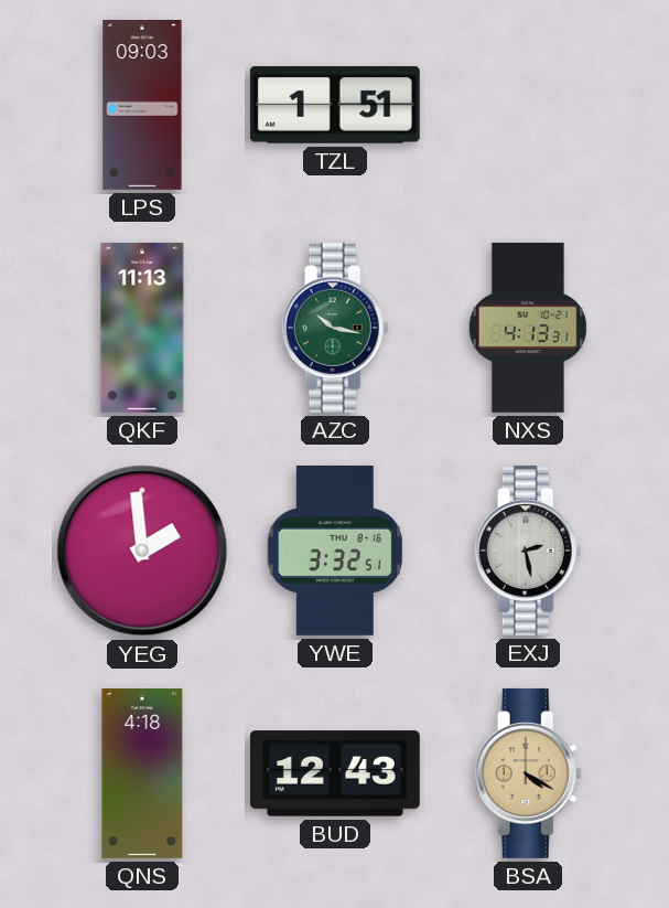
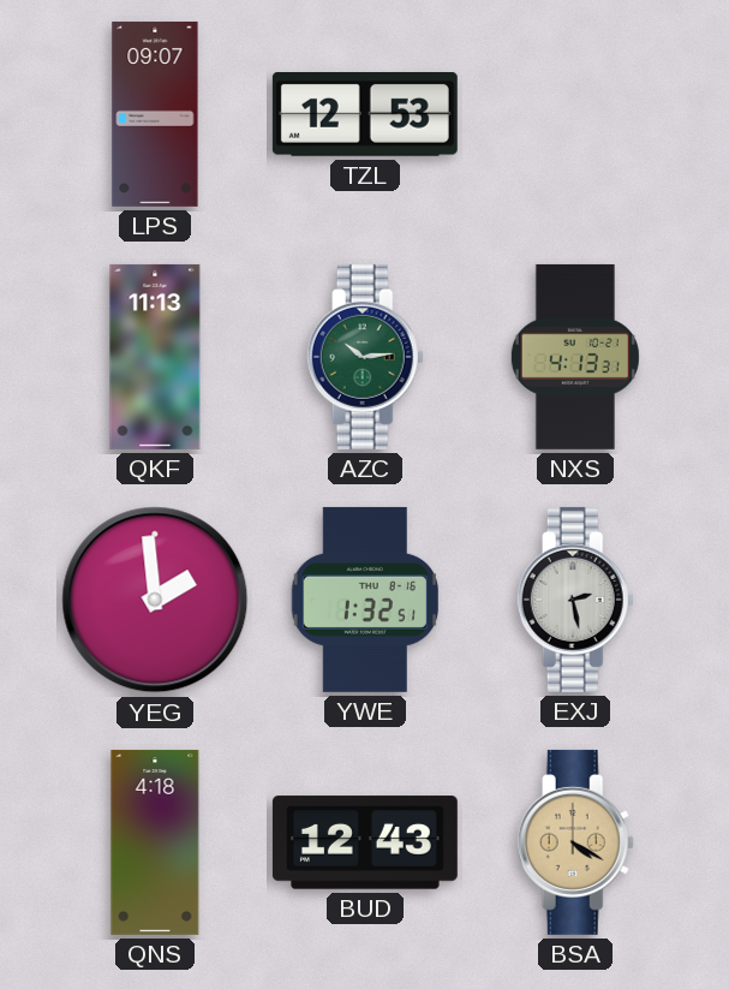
LPS: 09:03 -> 09:07 (155, 114)
TZL: 1:51 -> 12:53 (365, 115)
AZC: 10:17 -> 10:14 (365, 357)
YWE: 3:32 -> 1:32 (365, 600)
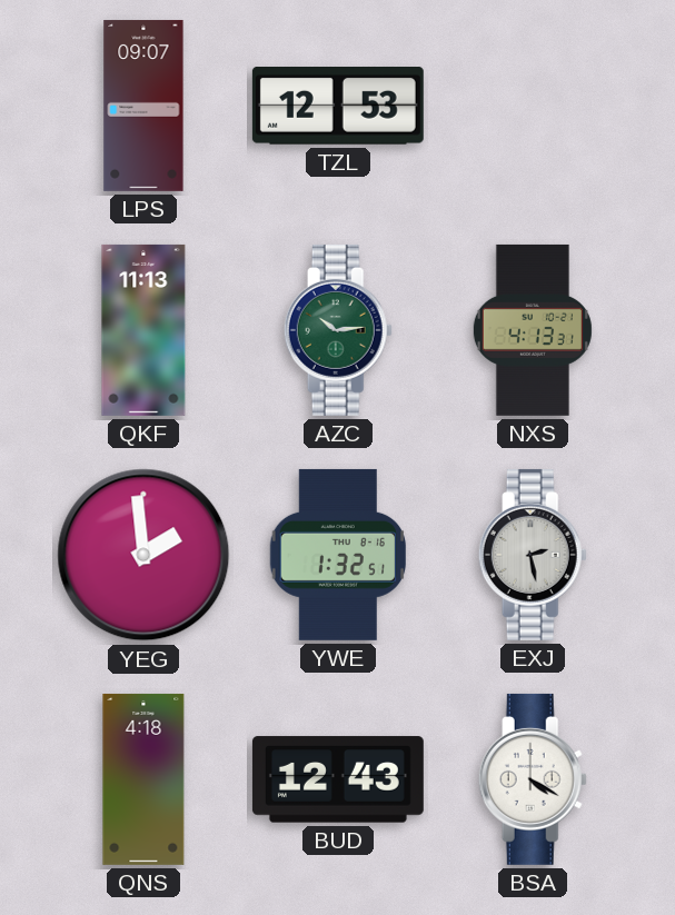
BSA dial: champagne -> white (533, 779)
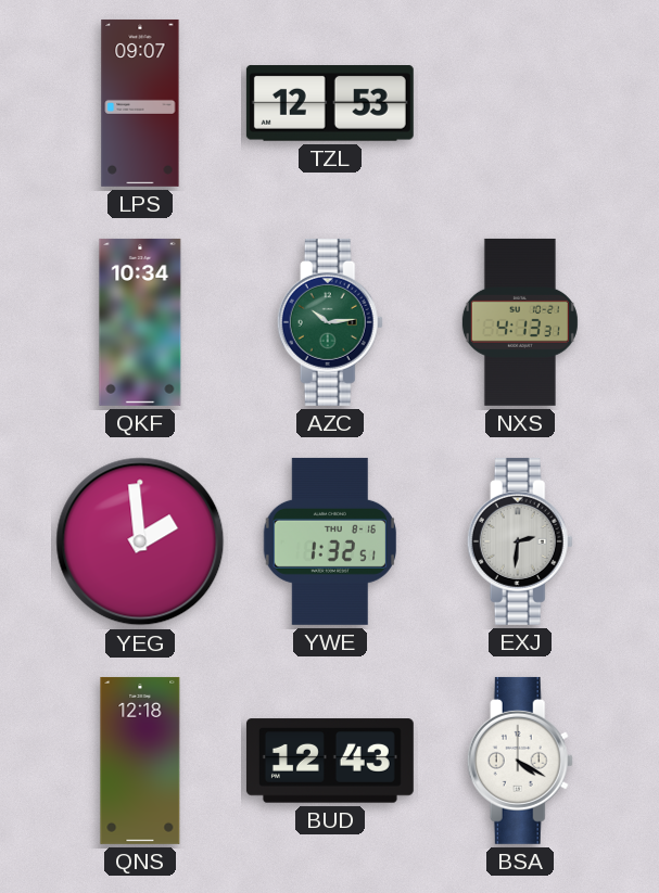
QKF: 11:13 -> 10:34 (140, 322)
EXJ: 2:28 -> 2:31 (520, 541)
QNS: 4:18 -> 12:18 (140, 761)
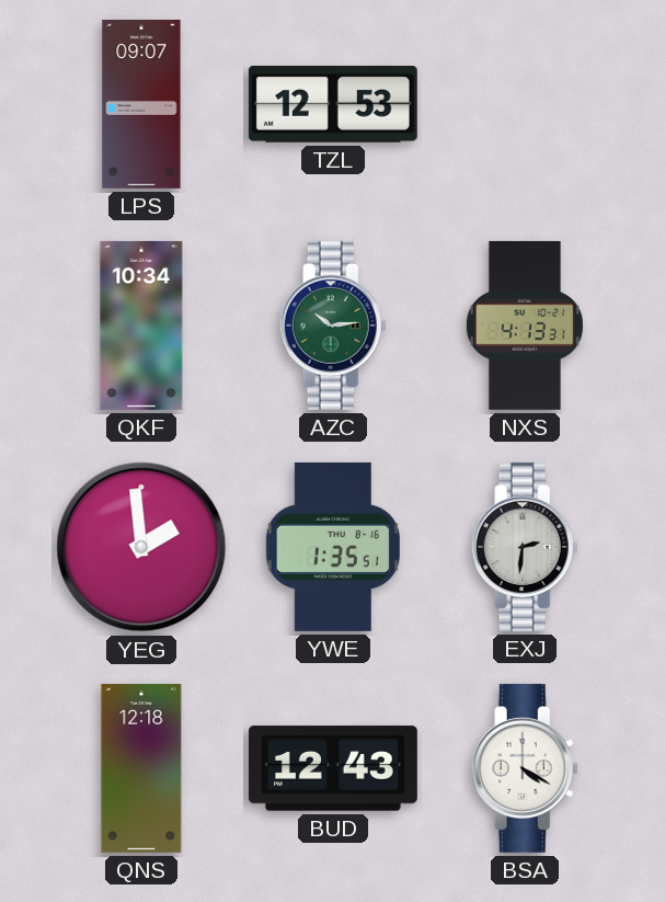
YWE: 1:32 -> 1:35 (333, 547)
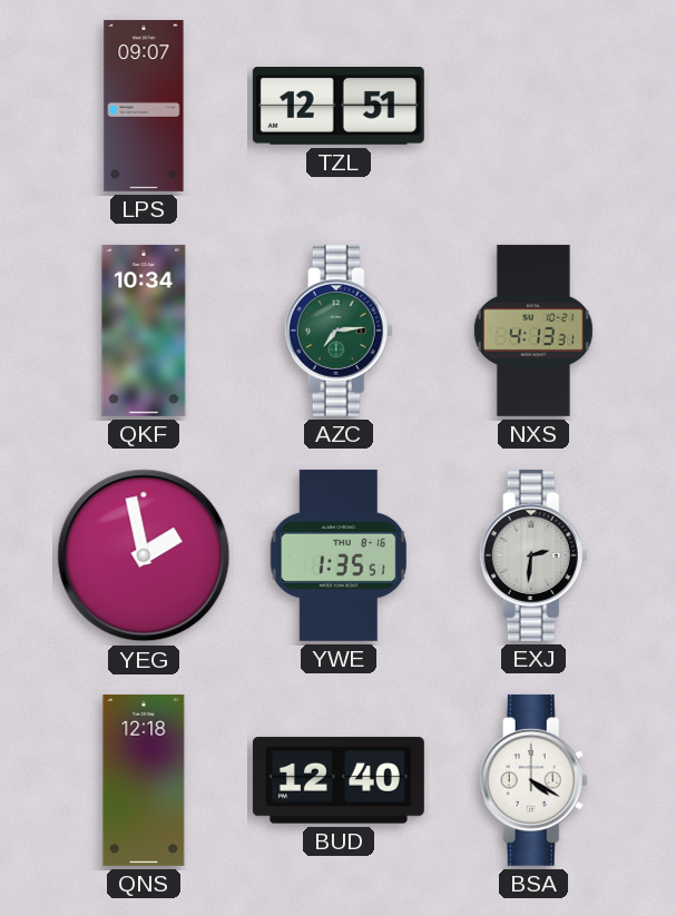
TZL: 12:53 -> 12:51 (339, 107)
AZC: 10:14 -> 7:14 (339, 331)
YEG: 1:59 -> 1:58 (144, 555)
BUD: 12:43 -> 12:40 (339, 780)
